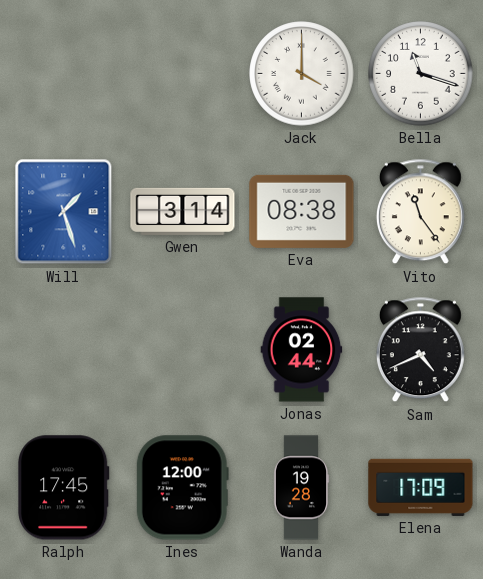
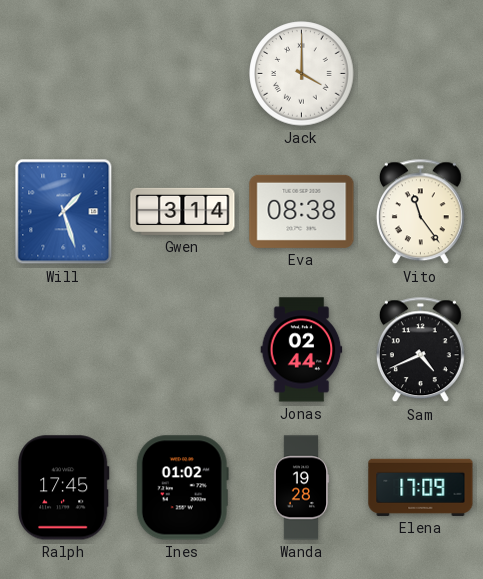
Bella: 11:18 -> none (421, 74)
Ines: 12:00 -> 01:02 (182, 488)
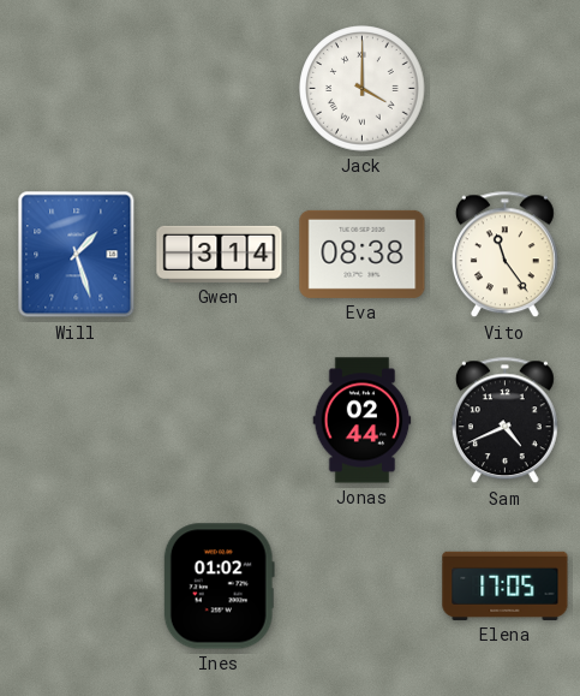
Ralph: 17:45 -> none (63, 488)
Wanda: 19:28 -> none (301, 488)
Elena: 17:09 -> 17:05 (506, 585)
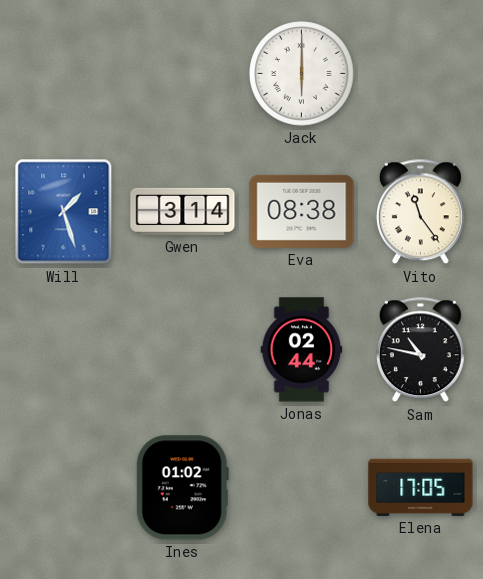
Jack: 4:00 -> 6:00 (302, 74)
Sam: 4:41 -> 10:47 (420, 350)
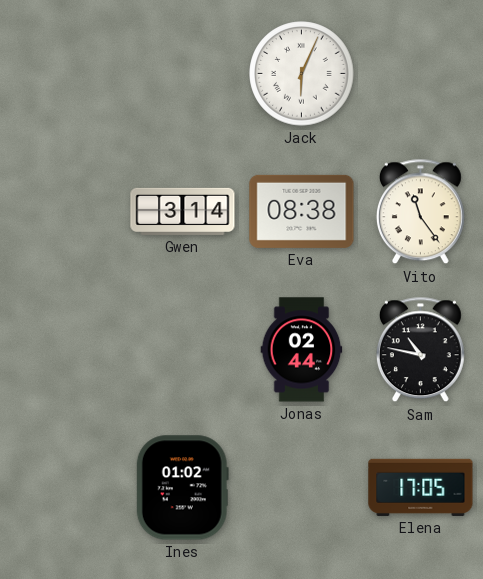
Jack: 6:00 -> 6:04 (302, 74)
Will: 1:27 -> none (64, 212)
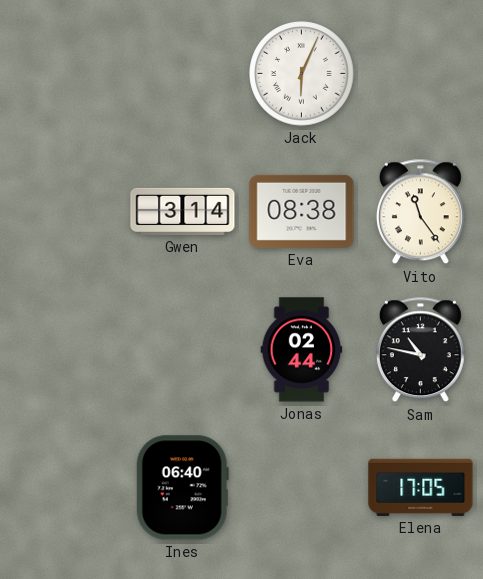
Ines: 01:02 -> 06:40 (182, 488)
